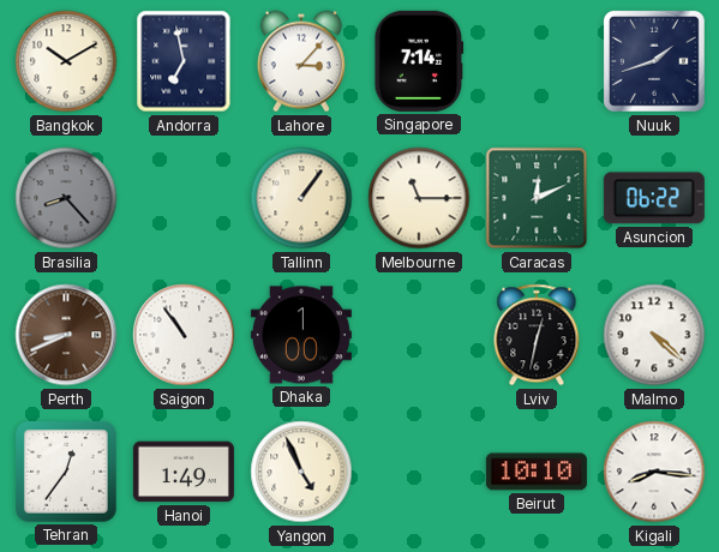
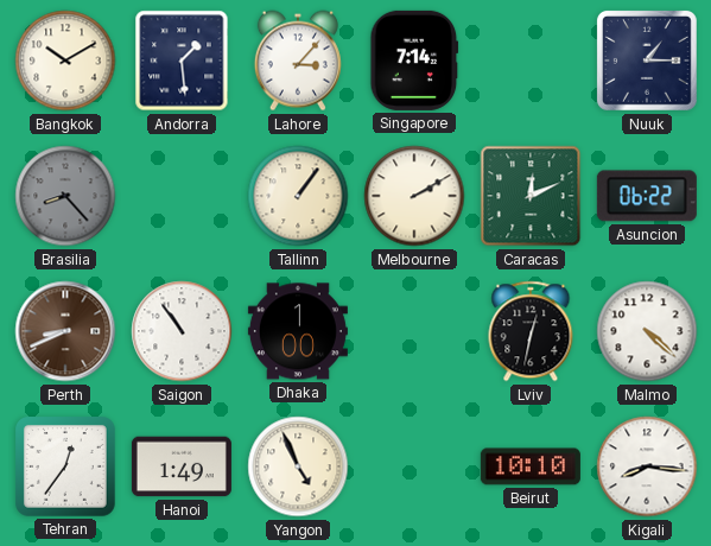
Andorra: 6:58 -> 1:29 (182, 61)
Nuuk: 1:42 -> 1:15 (647, 61)
Melbourne: 11:15 -> 2:10 (414, 196)
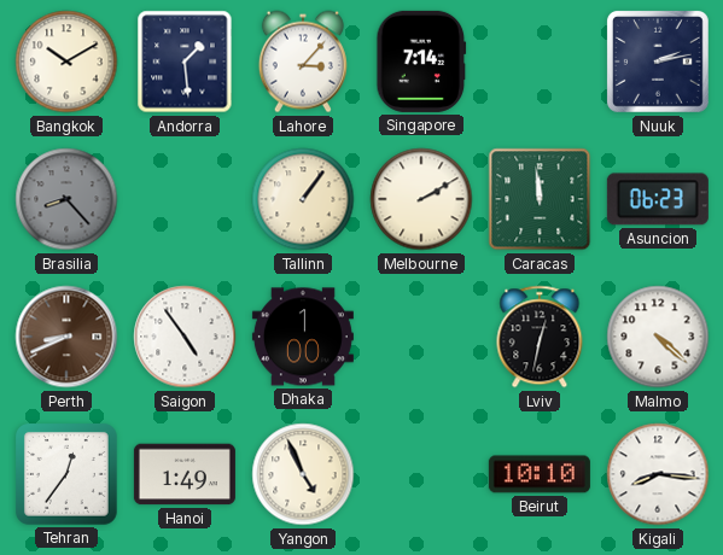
Nuuk: 1:15 -> 2:13 (658, 62)
Caracas: 12:11 -> 11:59 (540, 199)
Asuncion: 06:22 -> 06:23 (658, 199)
Saigon: 10:54 -> 4:54 (185, 337)
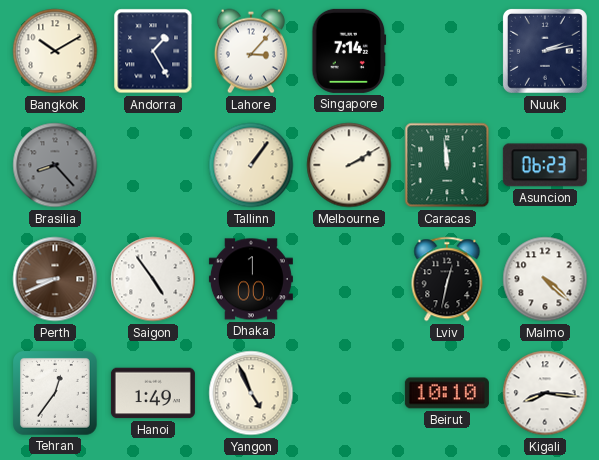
Andorra: 1:29 -> 1:25 (153, 51)
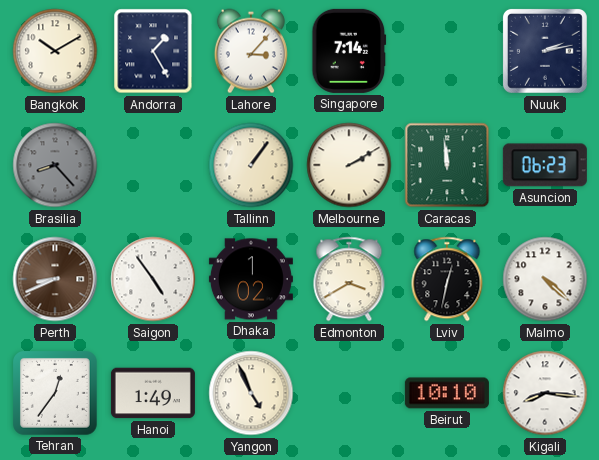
Dhaka: 1:00 -> 1:02 (251, 279)
Edmonton: none -> 3:40 (349, 279)
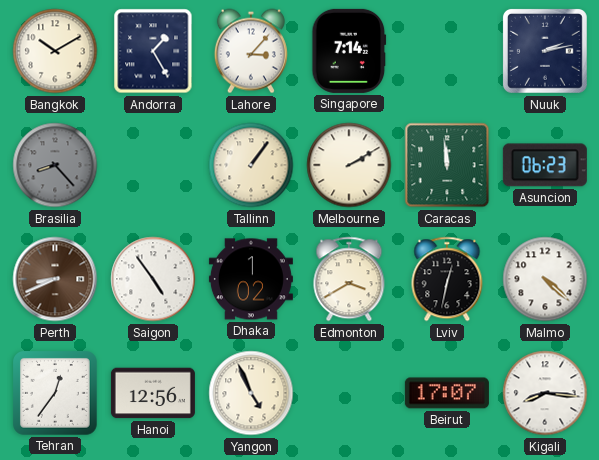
Hanoi: 1:49 -> 12:56 (153, 393)
Beirut: 10:10 -> 17:07 (447, 393)
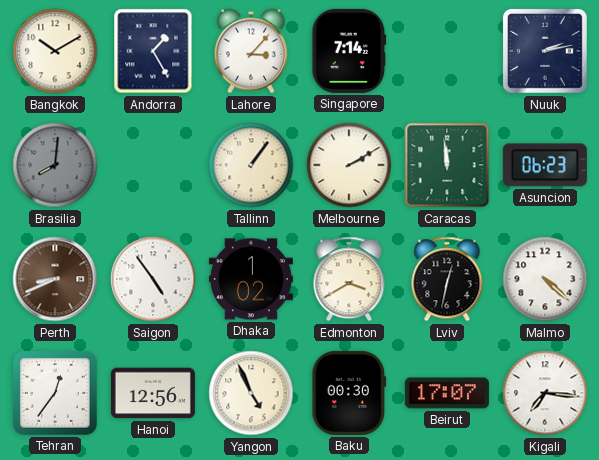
Brasilia: 8:23 -> 8:01 (55, 165)
Baku: none -> 00:30 (349, 393)
Kigali: 8:16 -> 7:16 (545, 393)
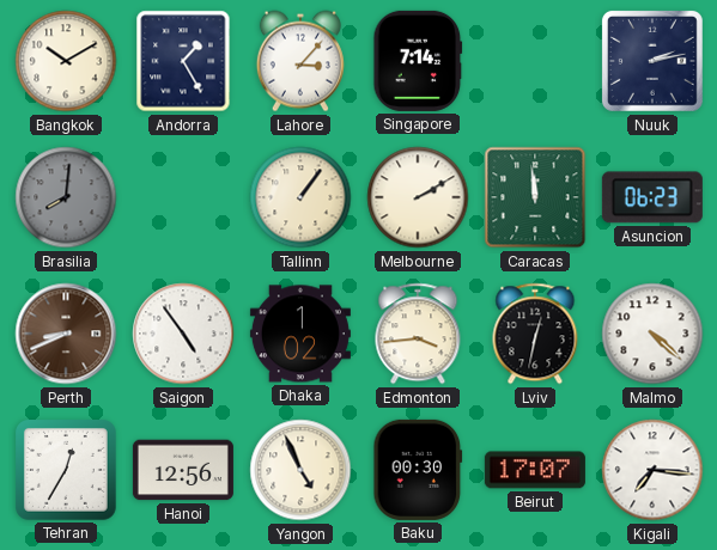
Edmonton: 3:40 -> 3:44 (418, 334)
Tehran: 12:36 -> 12:35 (67, 471)
